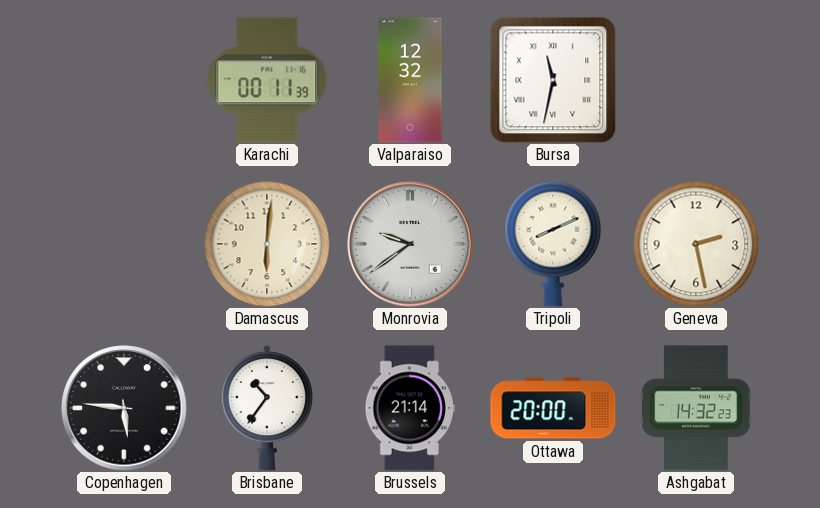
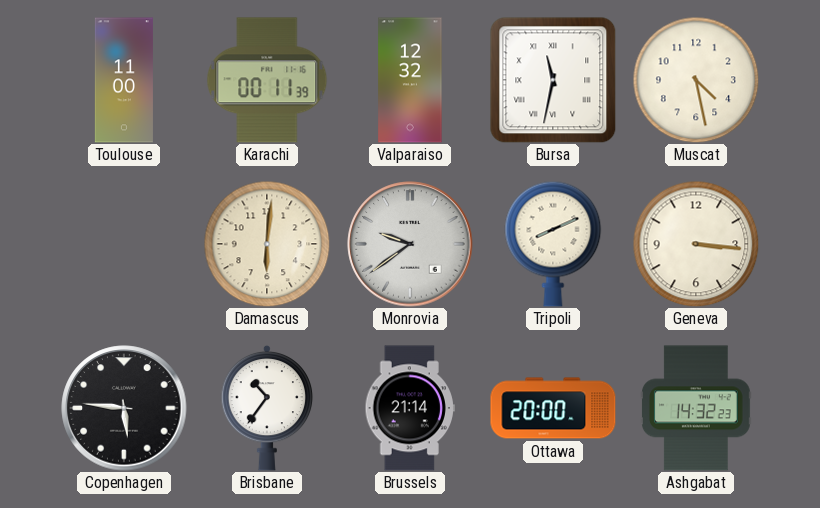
Toulouse: none -> 11:00 (124, 80)
Muscat: none -> 4:28 (696, 80)
Geneva: 2:28 -> 3:16 (696, 244)
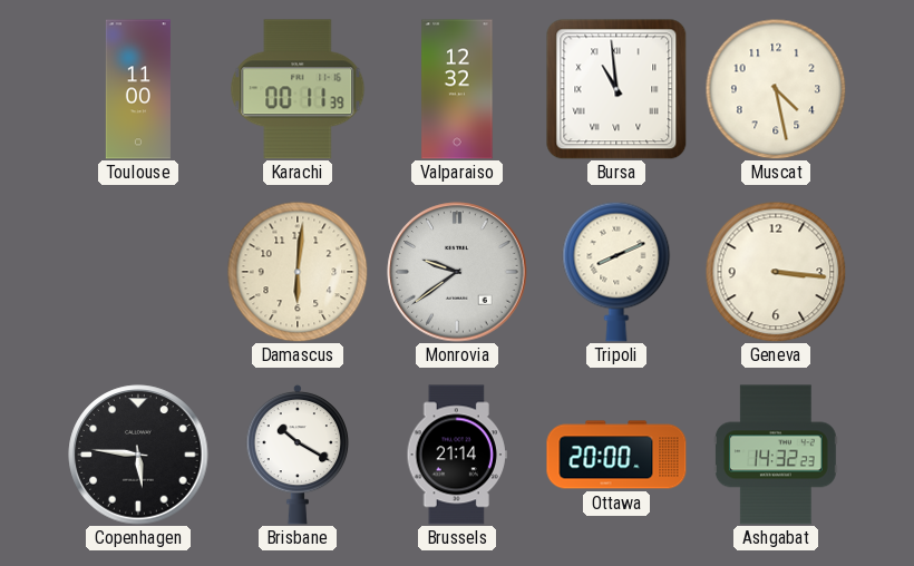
Bursa: 11:32 -> 10:59 (616, 89)
Brisbane: 10:36 -> 10:20 (298, 455)
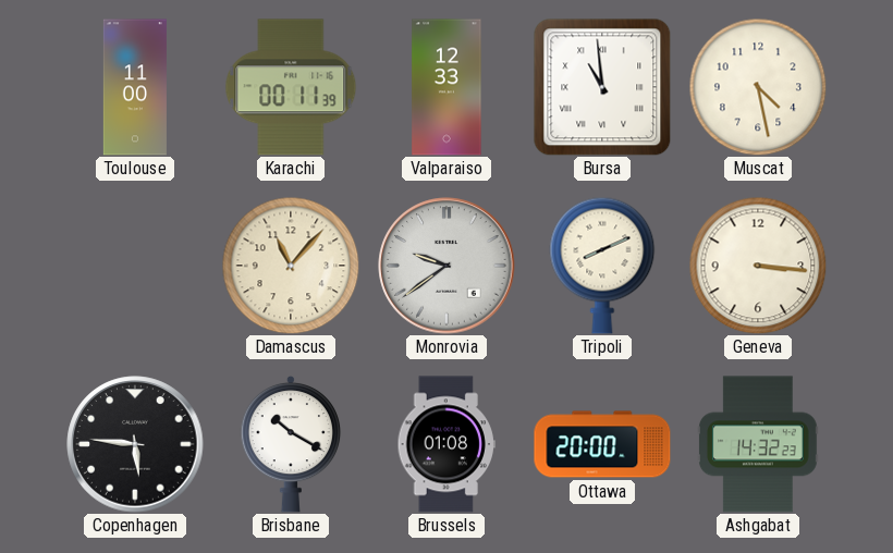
Valparaiso: 12:32 -> 12:33 (447, 87)
Damascus: 6:01 -> 11:07 (291, 266)
Brussels: 21:14 -> 01:08 (447, 444)
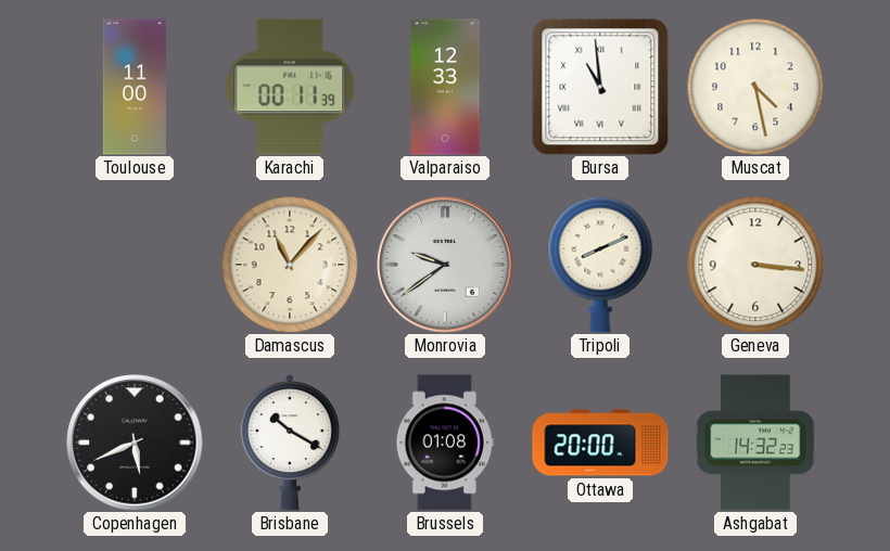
Copenhagen: 5:46 -> 5:41 (135, 443)
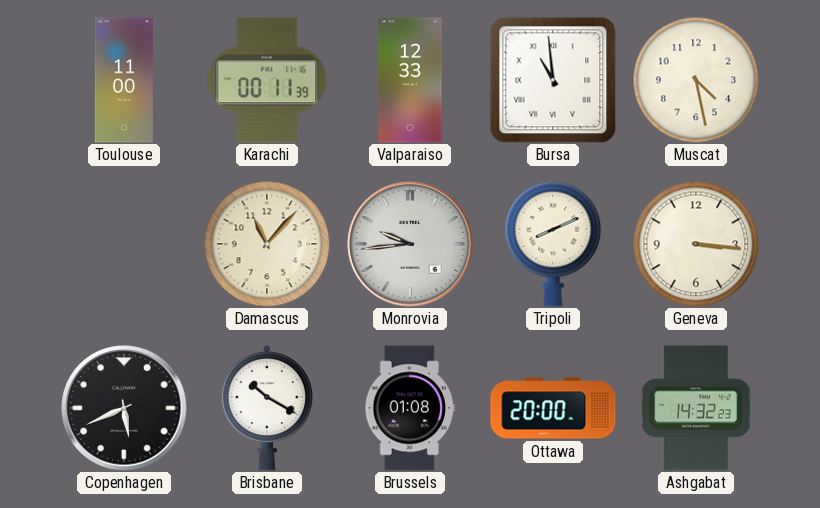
Monrovia: 9:39 -> 9:44 (410, 244)
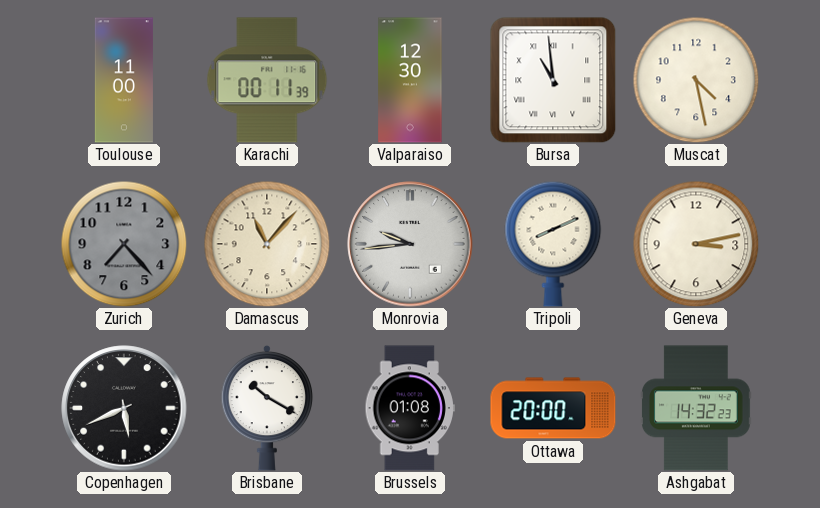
Valparaiso: 12:33 -> 12:30 (410, 80)
Zurich: none -> 7:23 (124, 244)
Geneva: 3:16 -> 3:13 (696, 244)
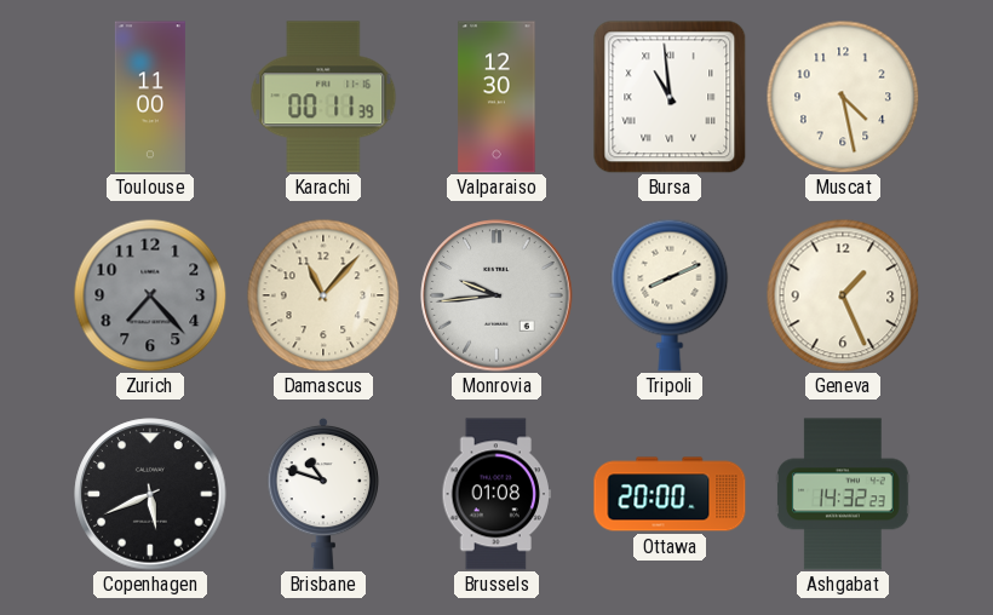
Geneva: 3:13 -> 1:26 (843, 295)
Brisbane: 10:20 -> 10:48 (323, 494)
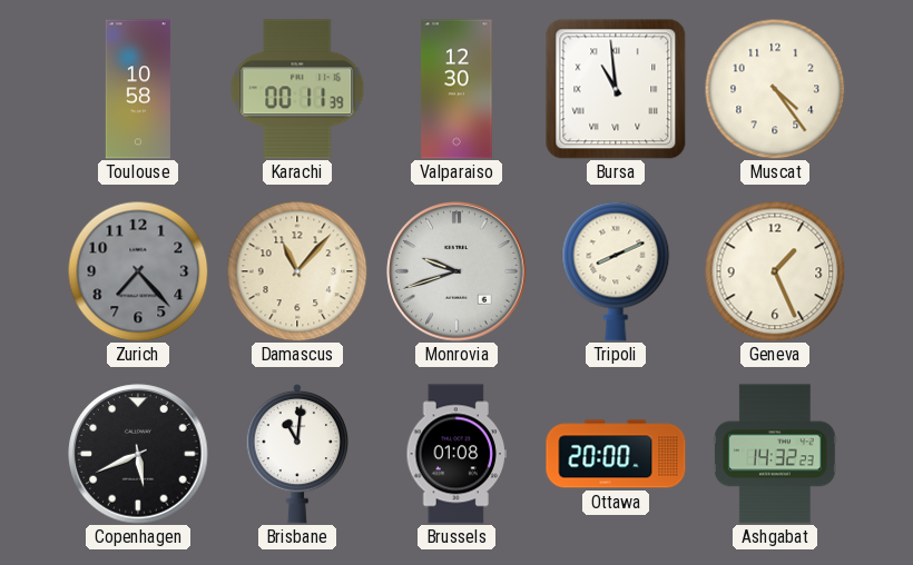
Toulouse: 11:00 -> 10:58 (138, 89)
Muscat: 4:28 -> 4:24 (775, 89)
Monrovia: 9:44 -> 9:42 (457, 271)
Brisbane: 10:48 -> 11:01 (297, 454)
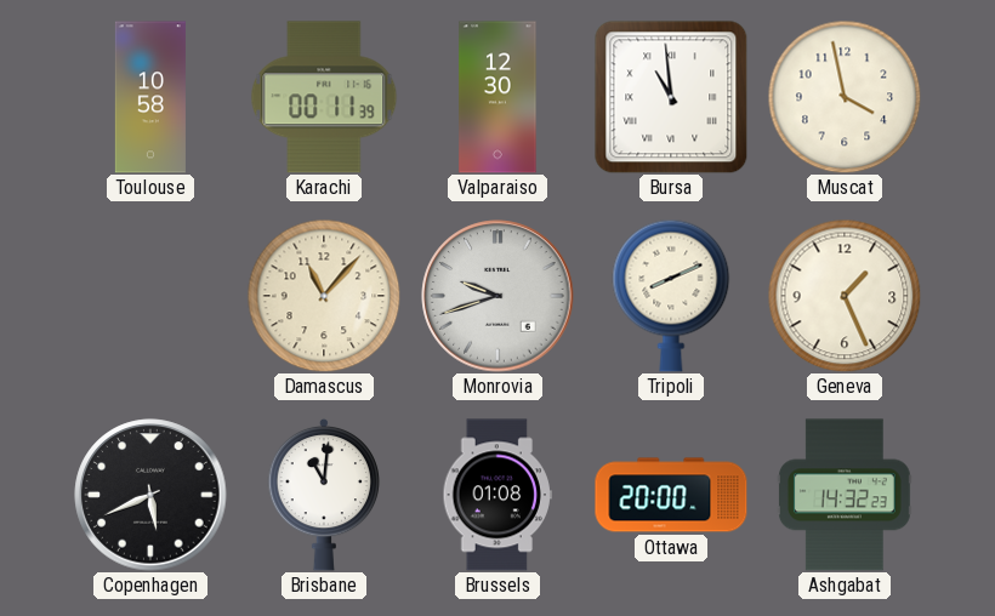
Muscat: 4:24 -> 3:58 (845, 97)
Zurich: 7:23 -> none (138, 271)
